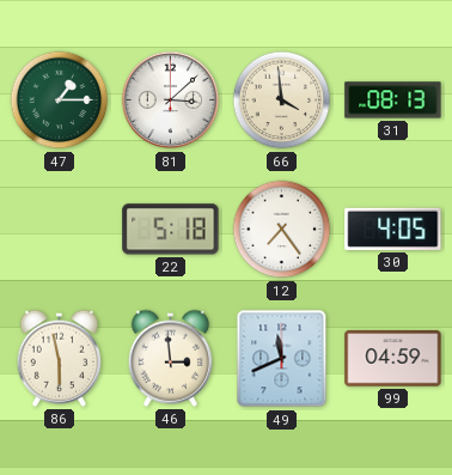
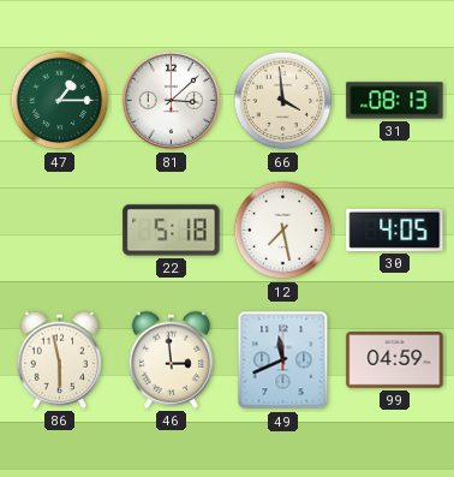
12: 7:24 -> 7:28 (283, 231)
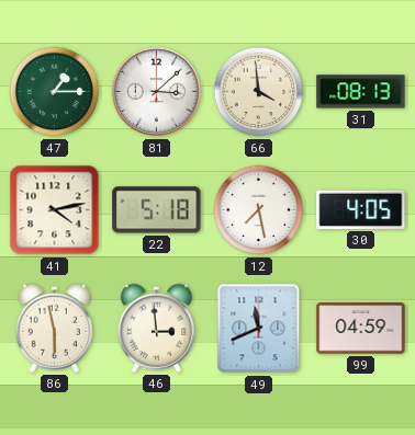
41: none -> 4:13 (55, 210)
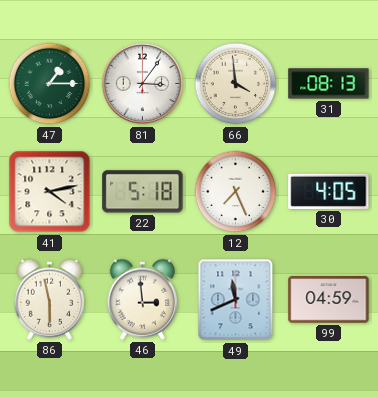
81: 3:08 -> 3:06 (143, 84)
12: 7:28 -> 7:26 (236, 192)
